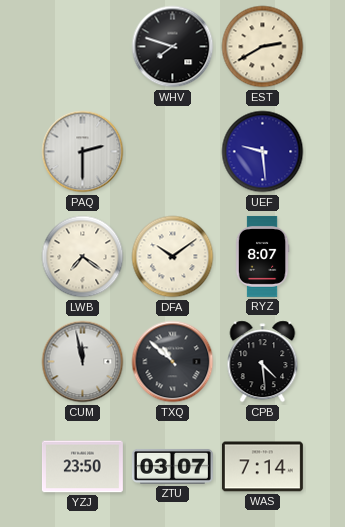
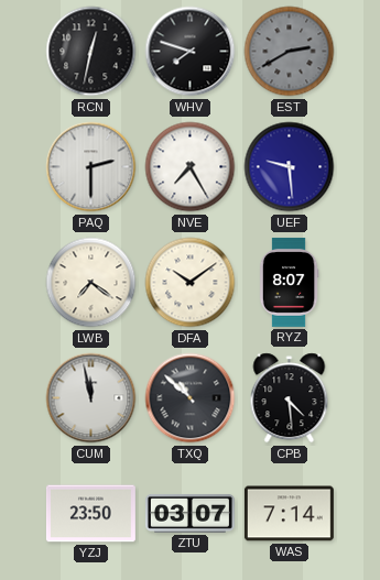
RCN: none -> 12:32 (91, 52)
EST dial: cream -> grey (290, 52)
NVE: none -> 7:25 (191, 167)
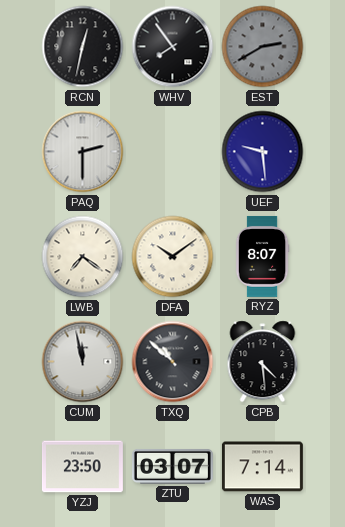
WHV: 7:48 -> 7:54 (173, 47)
NVE: 7:25 -> none (191, 167)
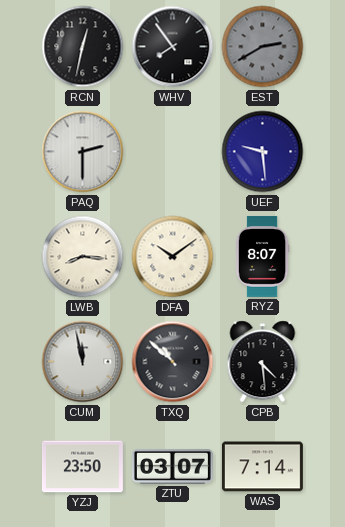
LWB: 7:21 -> 8:16 (83, 257)
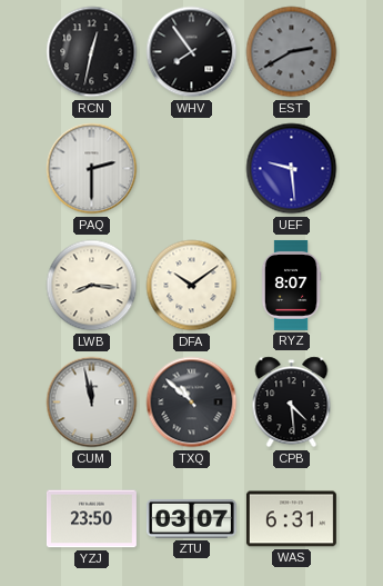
WAS: 7:14 -> 6:31 (291, 519)
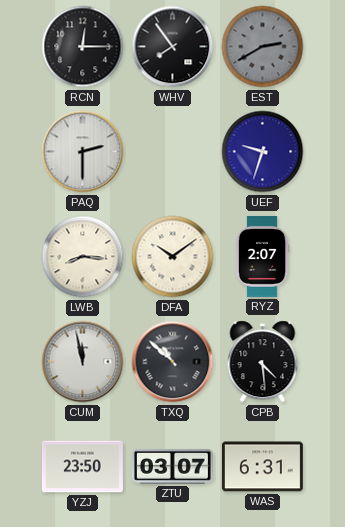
RCN: 12:32 -> 12:15 (83, 47)
UEF: 9:29 -> 9:33 (263, 152)
RYZ: 8:07 -> 2:07 (262, 256)
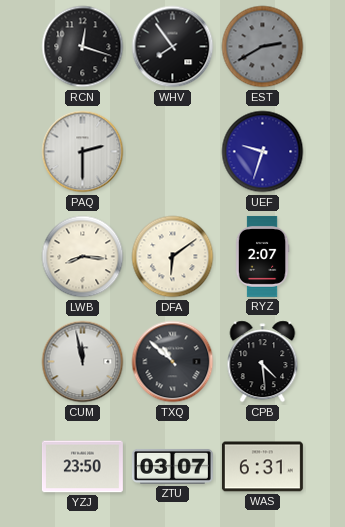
RCN: 12:15 -> 12:18 (83, 47)
DFA: 10:09 -> 6:09 (173, 257)
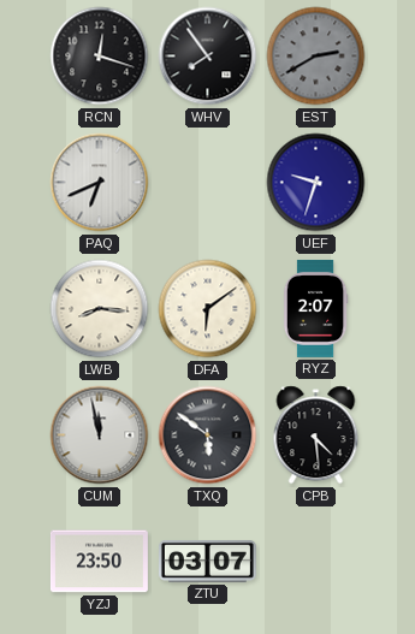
PAQ: 2:30 -> 6:41 (100, 183)
TXQ: 10:52 -> 5:51 (208, 435)
WAS: 6:31 -> none (262, 467)
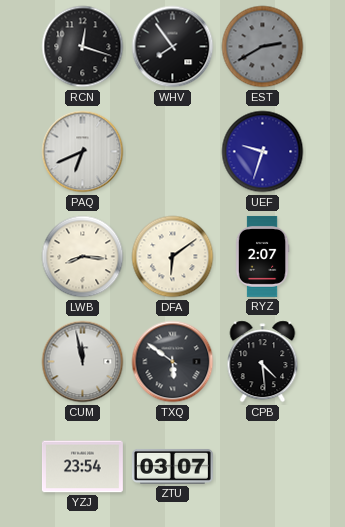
YZJ: 23:50 -> 23:54 (82, 467)
